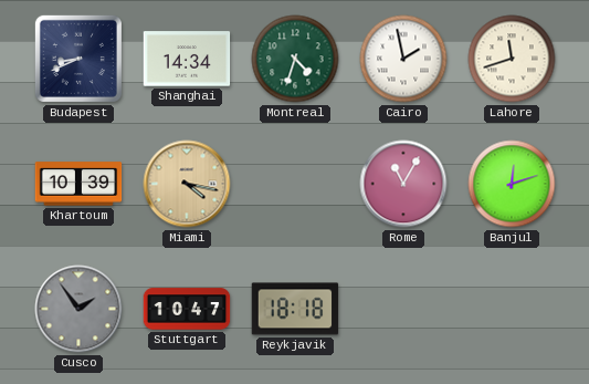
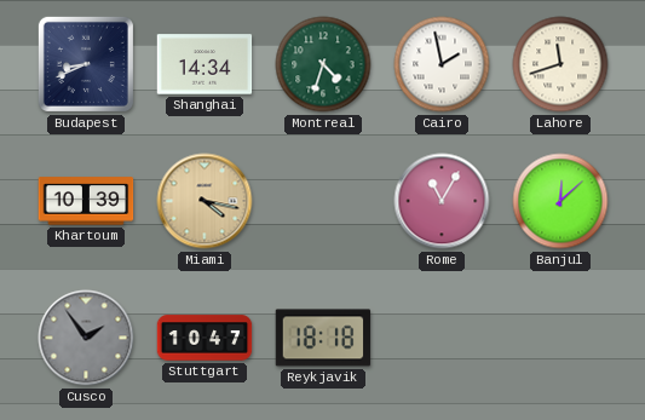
Banjul: 12:12 -> 12:08 (560, 201)
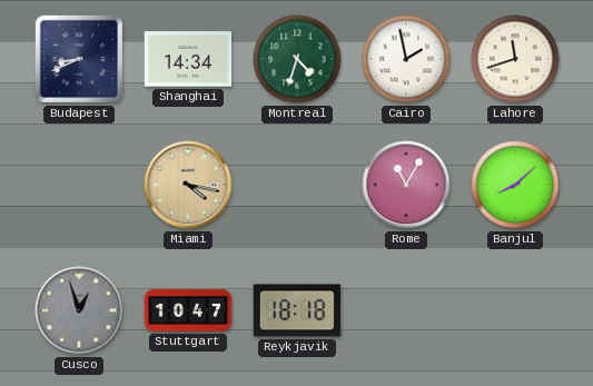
Khartoum: 10:39 -> none (86, 201)
Banjul: 12:08 -> 8:08 (515, 185)
Cusco: 1:54 -> 12:57 (79, 310)
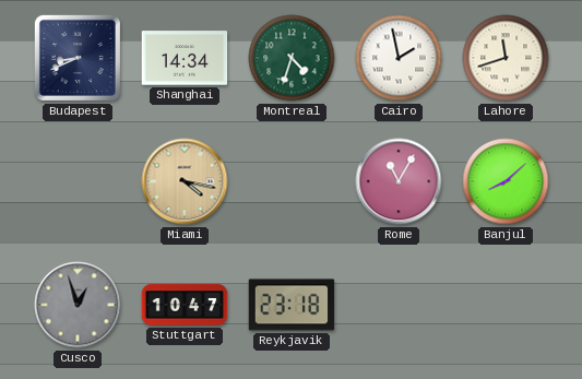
Reykjavik: 18:18 -> 23:18 (292, 305)
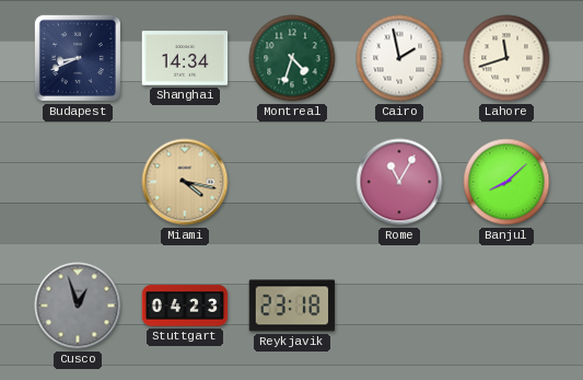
Stuttgart: 10:47 -> 04:23 (185, 306)
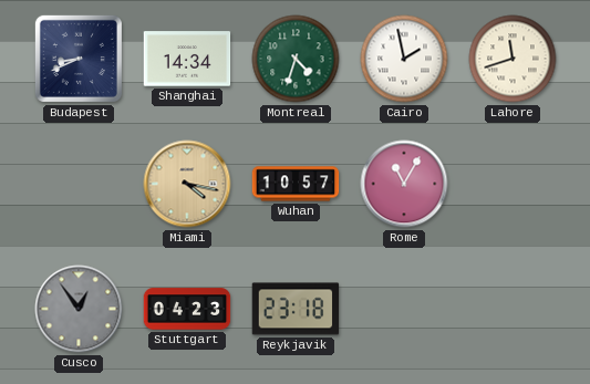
Wuhan: none -> 10:57 (296, 184)
Banjul: 8:08 -> none (506, 182)
Cusco: 12:57 -> 12:54 (79, 309)
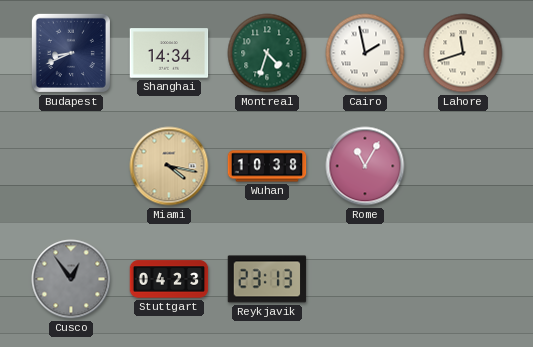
Wuhan: 10:57 -> 10:38 (267, 166)
Reykjavik: 23:18 -> 23:13 (267, 279)
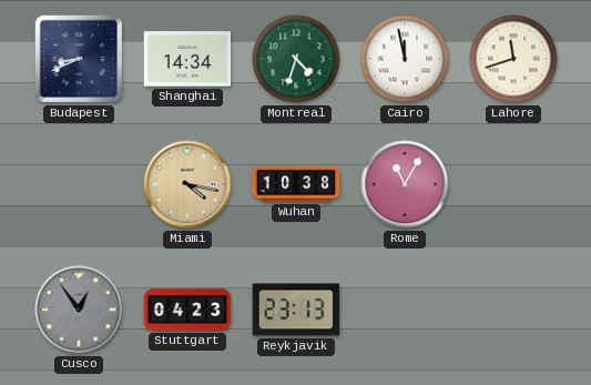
Cairo: 1:58 -> 11:58 (405, 59)
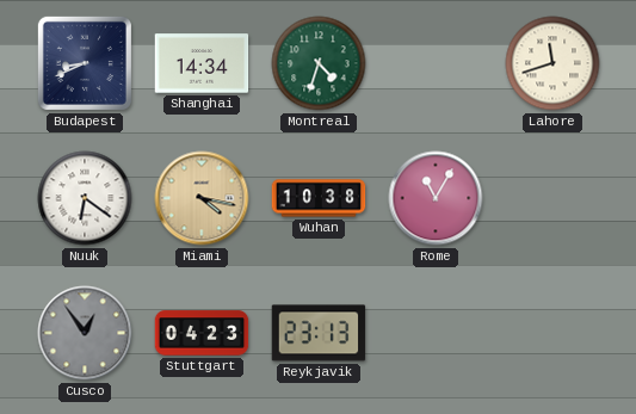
Cairo: 11:58 -> none (405, 59)
Nuuk: none -> 6:21 (85, 198)
